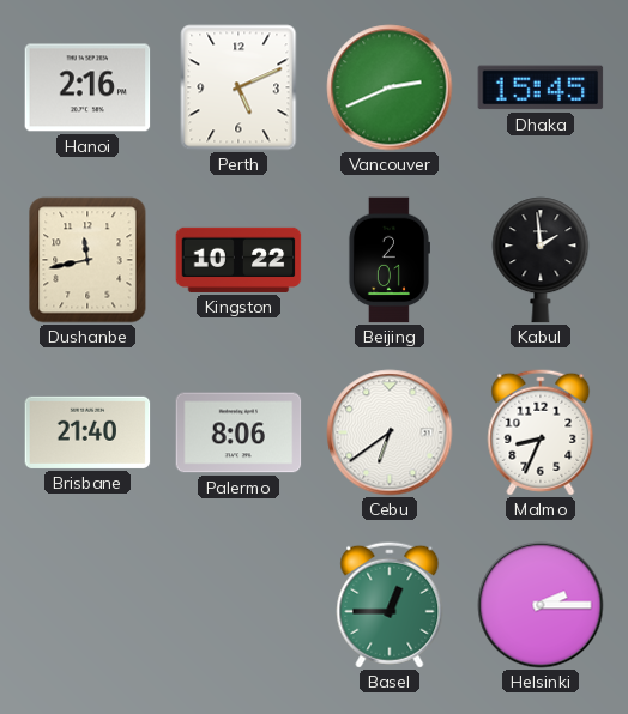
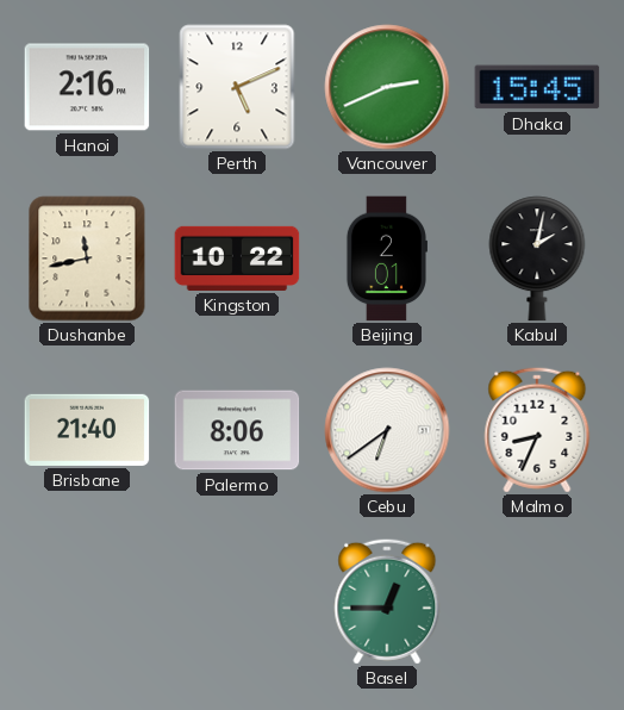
Kabul: 1:59 -> 2:02 (537, 259)
Helsinki: 2:15 -> none (541, 605)
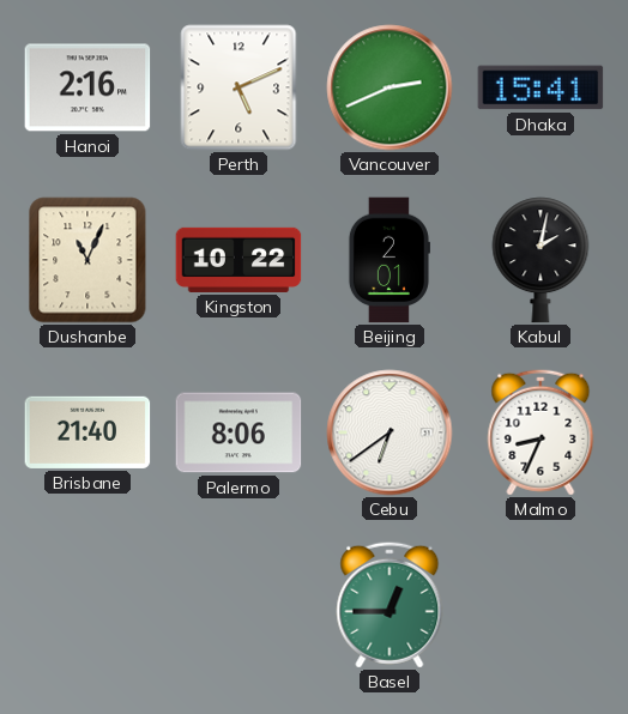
Dhaka: 15:45 -> 15:41 (541, 87)
Dushanbe: 11:43 -> 11:04 (87, 260)
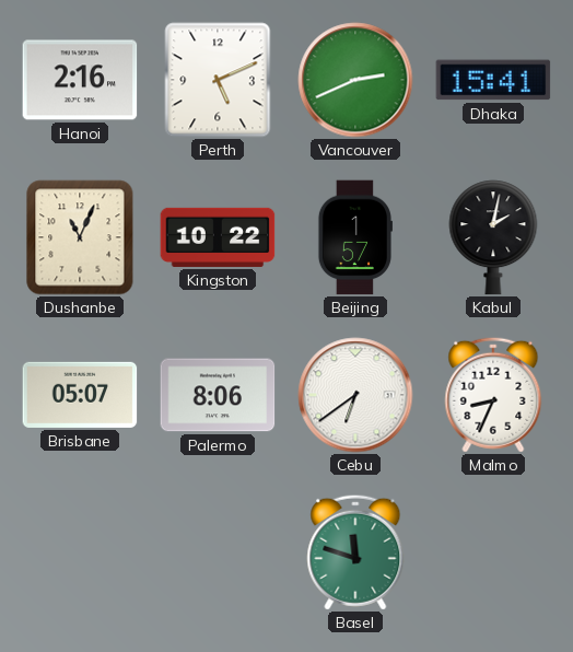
Beijing: 2:01 -> 1:57 (354, 237)
Brisbane: 21:40 -> 05:07 (80, 395)
Basel: 12:45 -> 11:48 (355, 552)
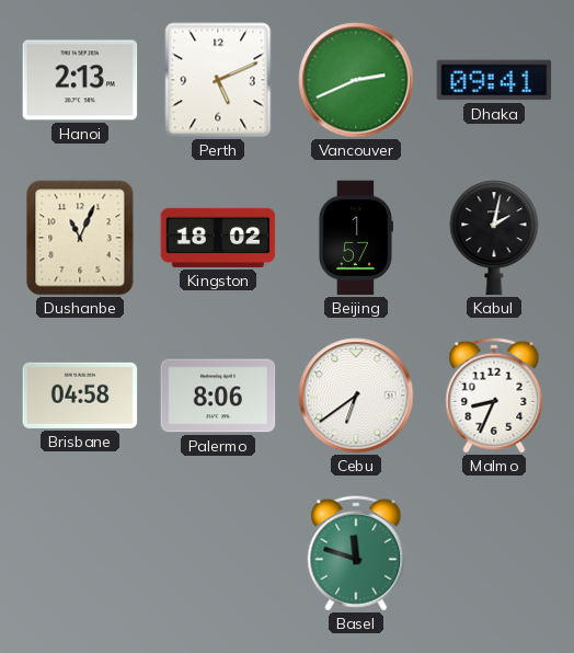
Hanoi: 2:16 -> 2:13 (80, 80)
Dhaka: 15:41 -> 09:41 (494, 80)
Kingston: 10:22 -> 18:02 (218, 238)
Brisbane: 05:07 -> 04:58 (80, 396)
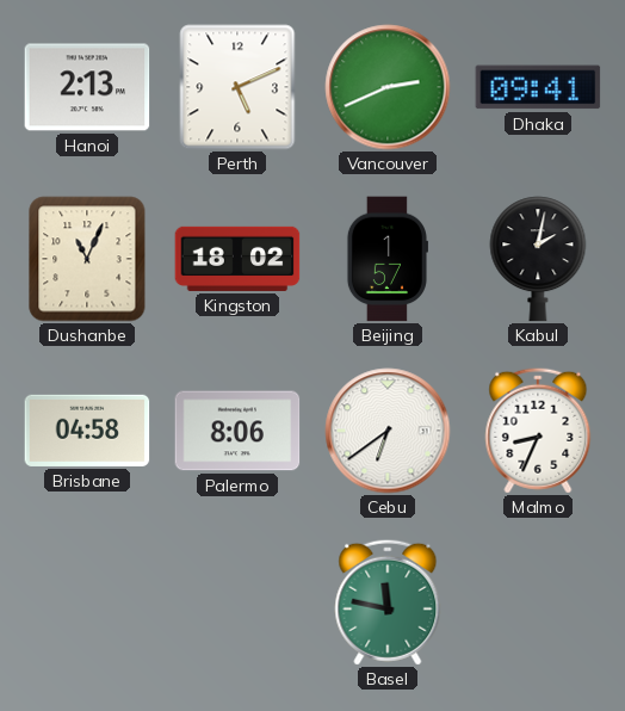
Basel: 11:48 -> 11:47 (388, 602)
